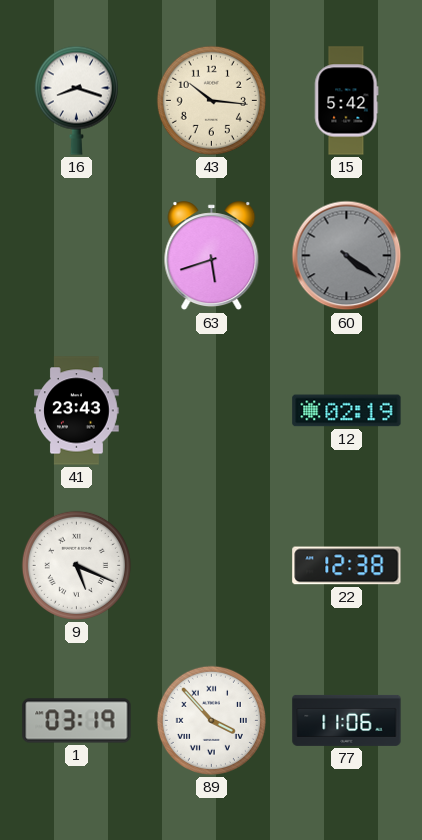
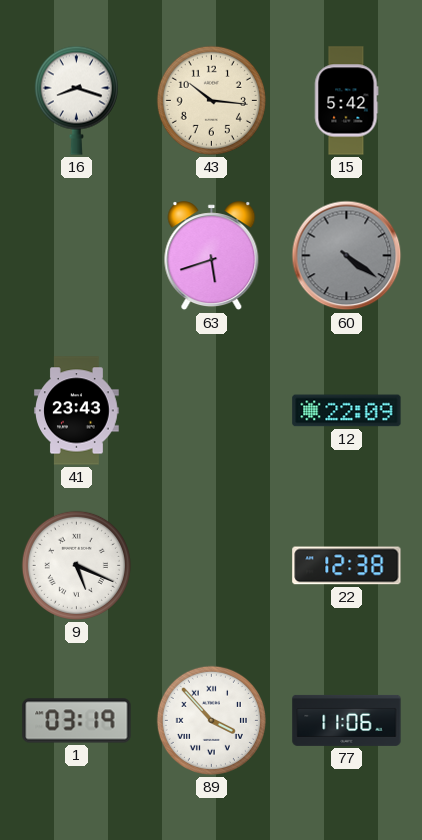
12: 02:19 -> 22:09 (347, 411)
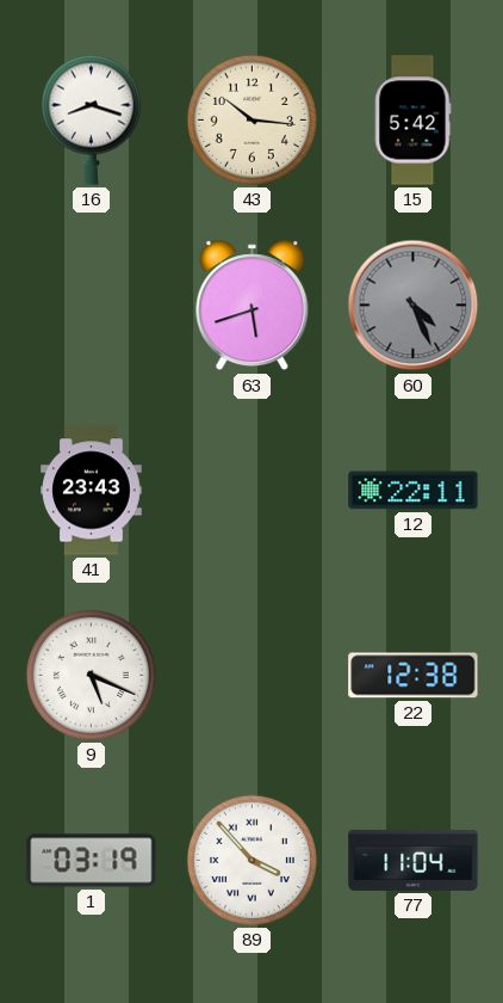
60: 4:21 -> 4:26 (414, 306)
12: 22:09 -> 22:11 (414, 491)
77: 11:06 -> 11:04 (414, 860)
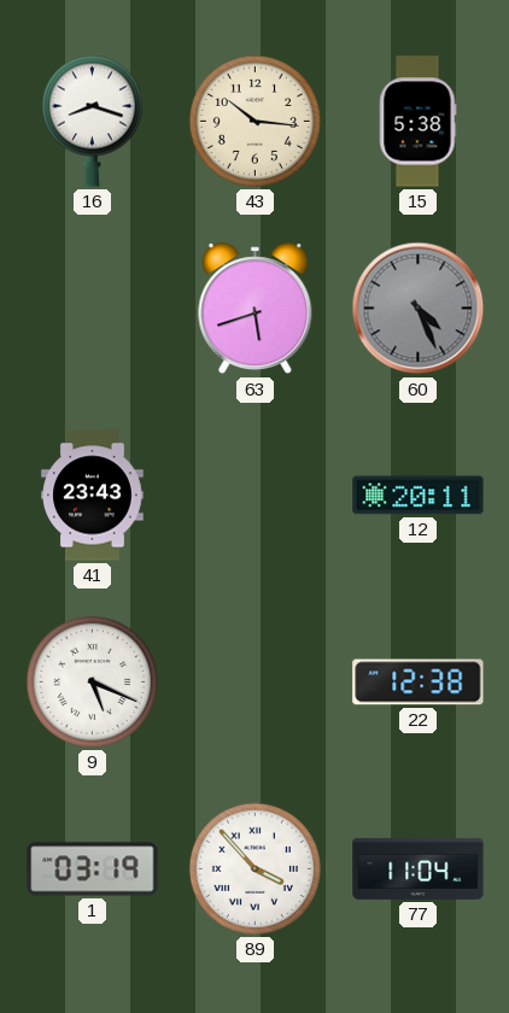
15: 5:42 -> 5:38 (417, 122)
12: 22:11 -> 20:11 (419, 496)
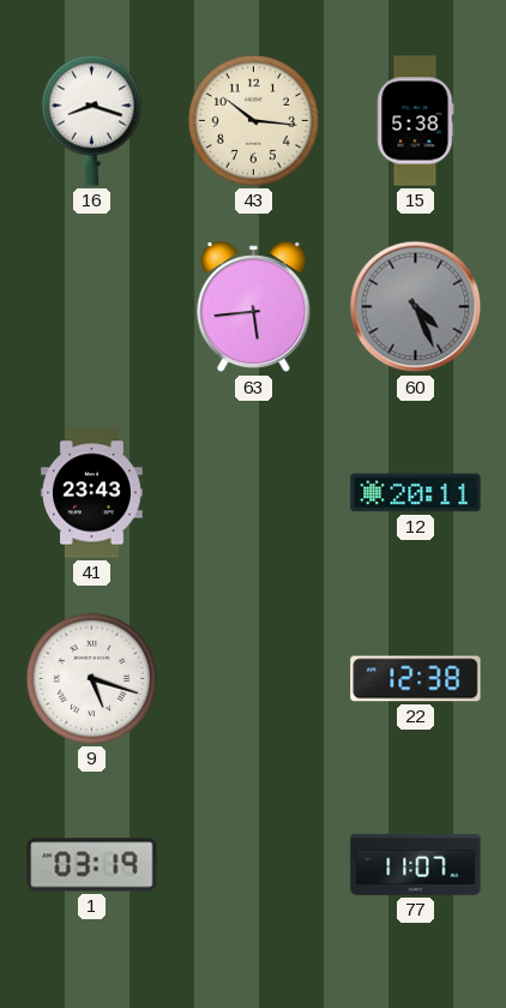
63: 5:42 -> 5:44 (254, 307)
9: 5:19 -> 5:18 (91, 678)
89: 3:53 -> none (255, 868)
77: 11:04 -> 11:07 (416, 864)
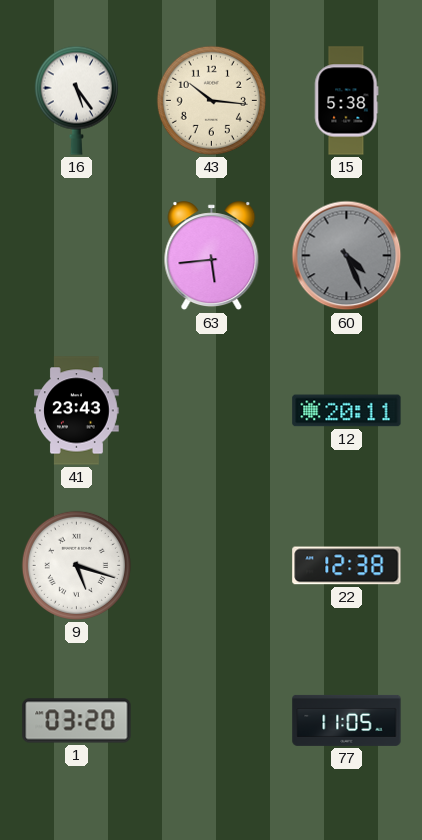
16: 8:18 -> 5:24 (76, 100)
1: 03:19 -> 03:20 (77, 721)
77: 11:07 -> 11:05 (347, 720)
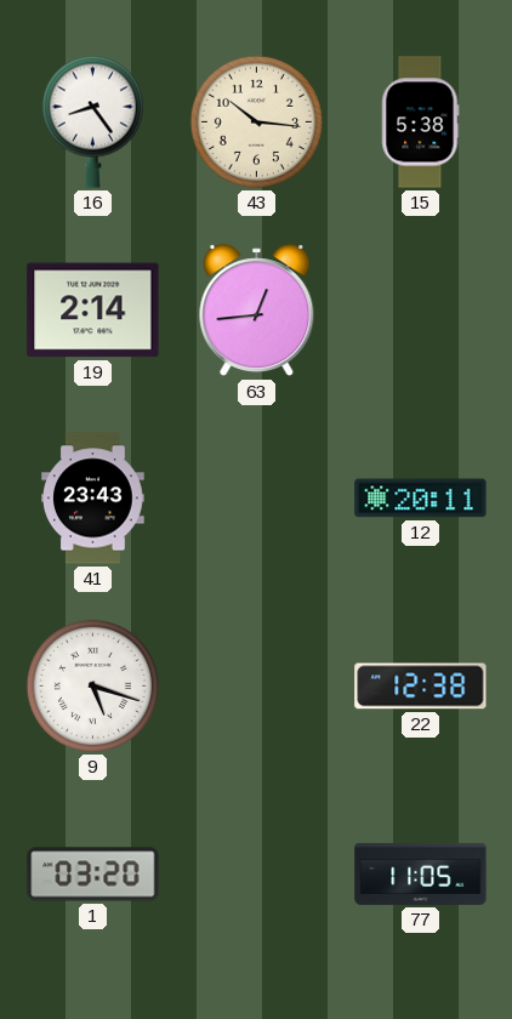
16: 5:24 -> 8:24 (92, 121)
19: none -> 2:14 (93, 311)
63: 5:44 -> 12:44 (257, 311)
60: 4:26 -> none (347, 256)
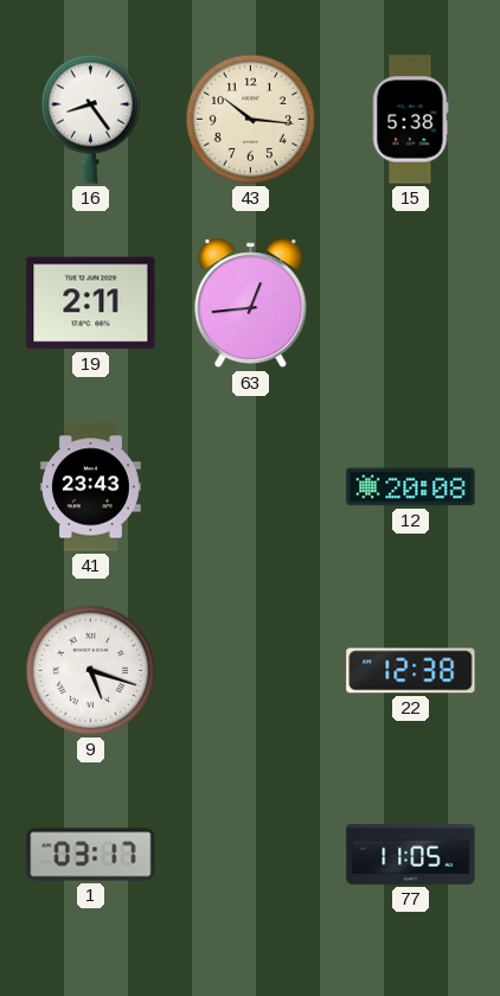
19: 2:14 -> 2:11 (91, 304)
12: 20:11 -> 20:08 (411, 487)
1: 03:20 -> 03:17 (91, 855)
